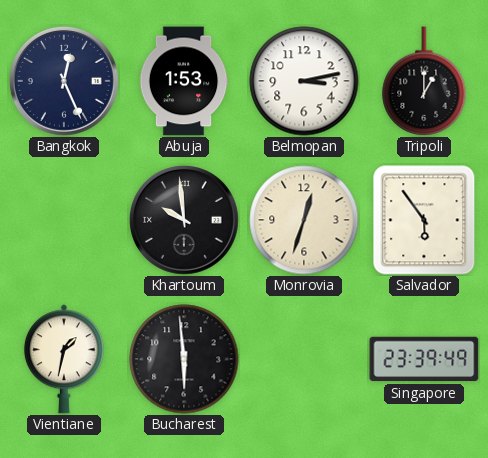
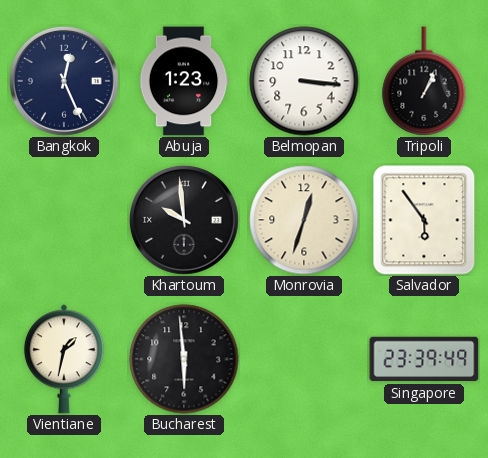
Abuja: 1:53 -> 1:23 (184, 81)
Belmopan: 3:13 -> 3:16 (304, 81)
Tripoli: 1:00 -> 1:04 (424, 81)
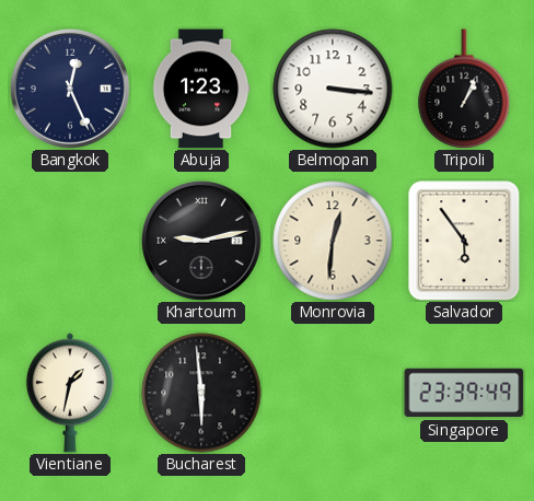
Khartoum: 9:59 -> 9:13 (201, 241)
Monrovia: 12:33 -> 12:31 (333, 241)
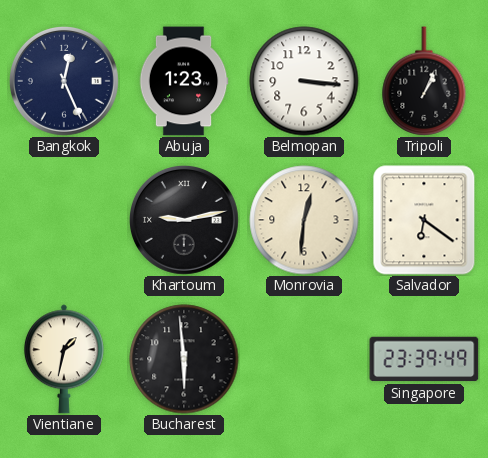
Salvador: 5:54 -> 6:21 (424, 220)
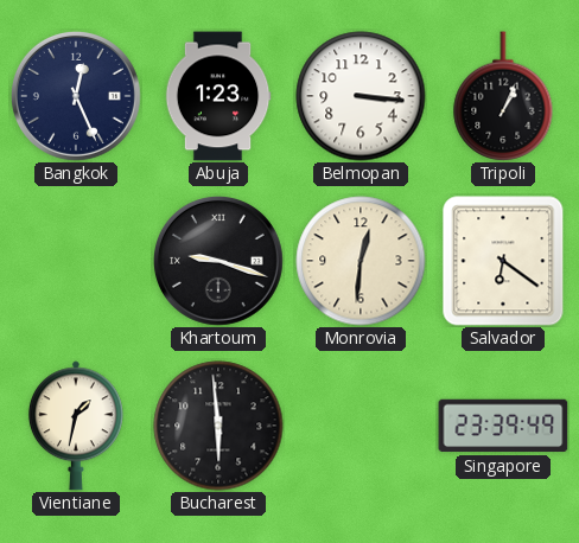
Khartoum: 9:13 -> 9:18 (218, 261)
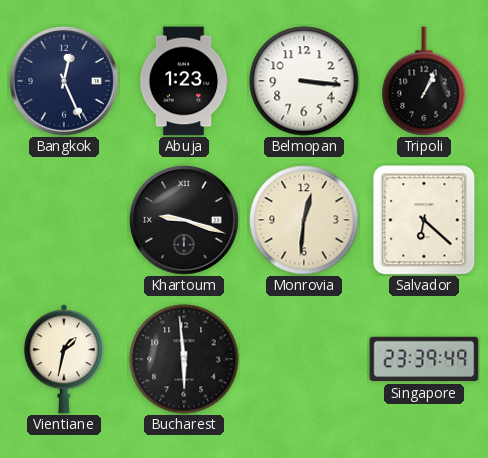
Salvador: 6:21 -> 6:22 (424, 220)
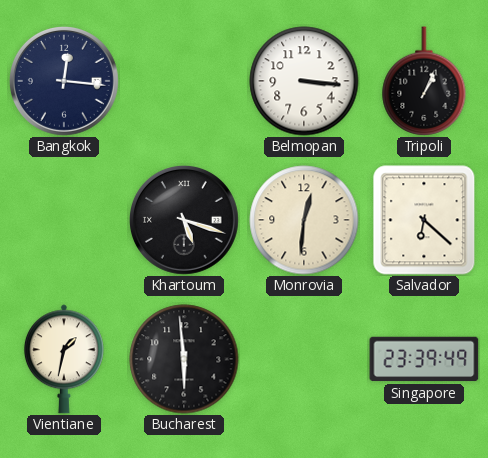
Bangkok: 12:26 -> 12:16 (64, 81)
Abuja: 1:23 -> none (184, 81)
Khartoum: 9:18 -> 5:18 (184, 220)
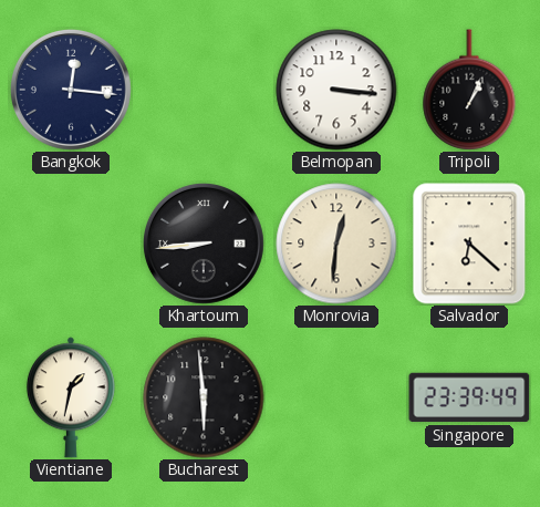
Khartoum: 5:18 -> 8:44 (204, 244)
